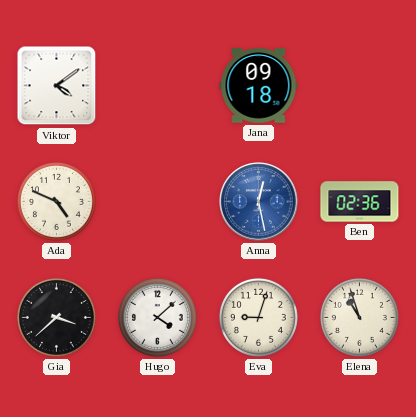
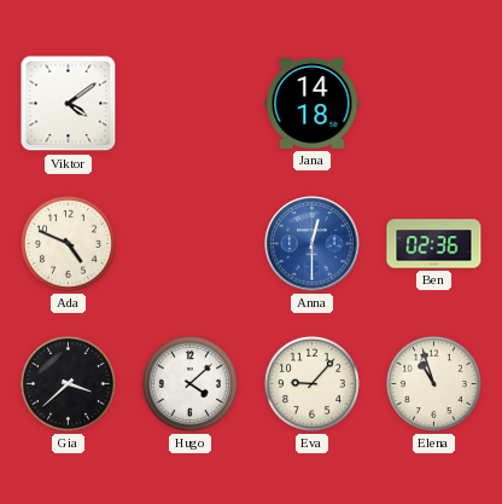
Jana: 09:18 -> 14:18 (313, 104)
Anna: 12:28 -> 12:30 (313, 244)
Eva: 9:03 -> 9:07 (311, 383)
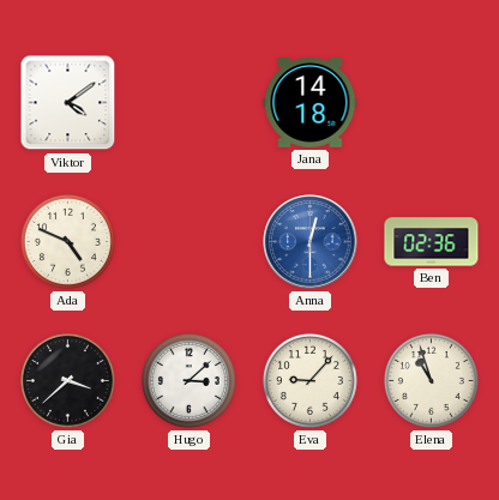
Hugo: 4:08 -> 3:08 (188, 380)
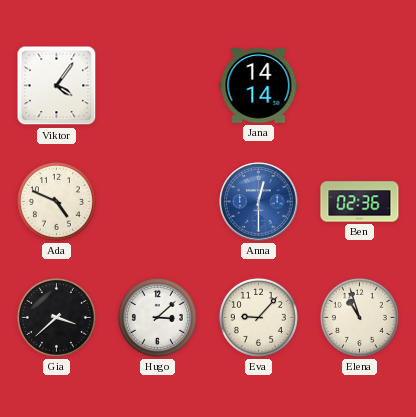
Viktor: 4:09 -> 4:06 (57, 86)
Jana: 14:18 -> 14:14 (259, 86)
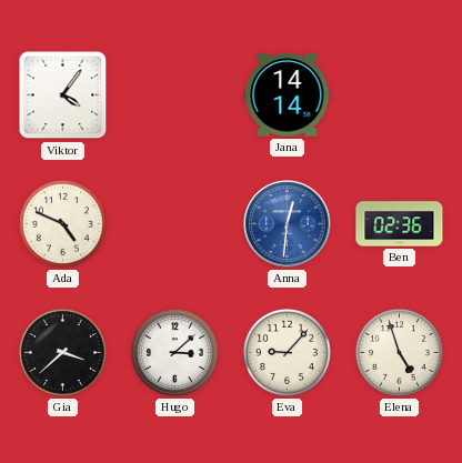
Anna: 12:30 -> 12:31 (288, 224)
Elena: 10:57 -> 4:57 (399, 352)
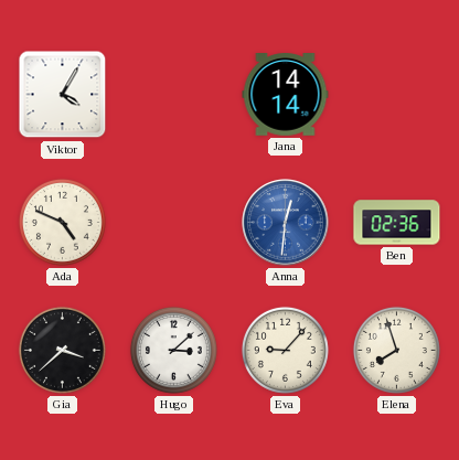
Viktor: 4:06 -> 4:05 (63, 95)
Elena: 4:57 -> 7:57 (396, 350)
